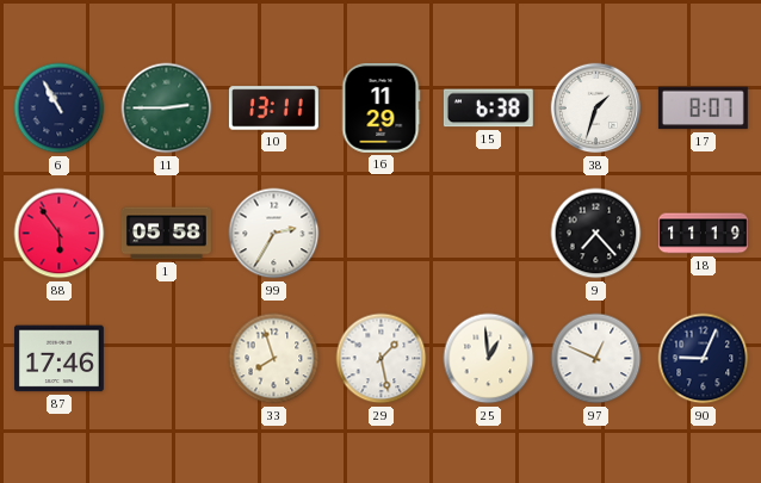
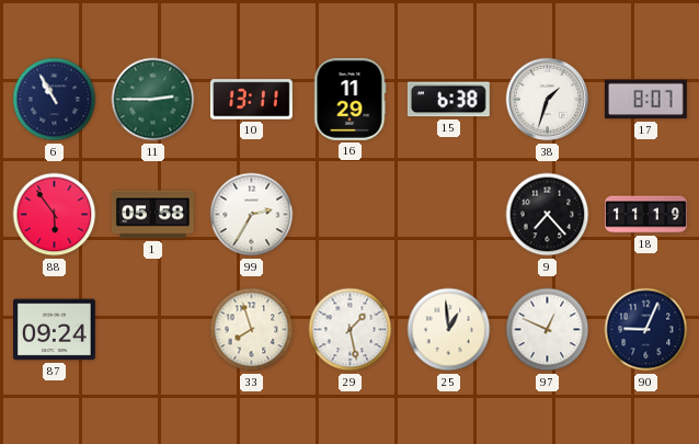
87: 17:46 -> 09:24 (54, 330)
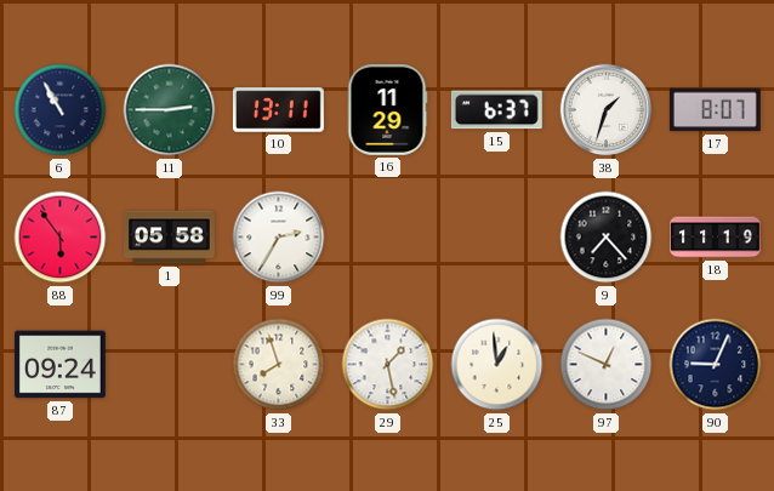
15: 6:38 -> 6:37 (496, 110)
